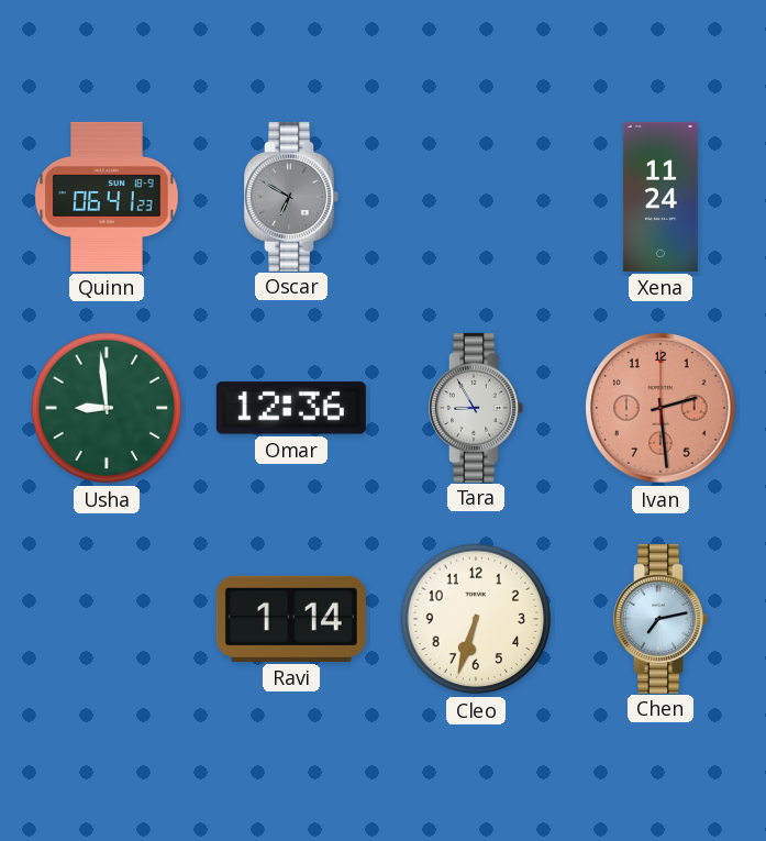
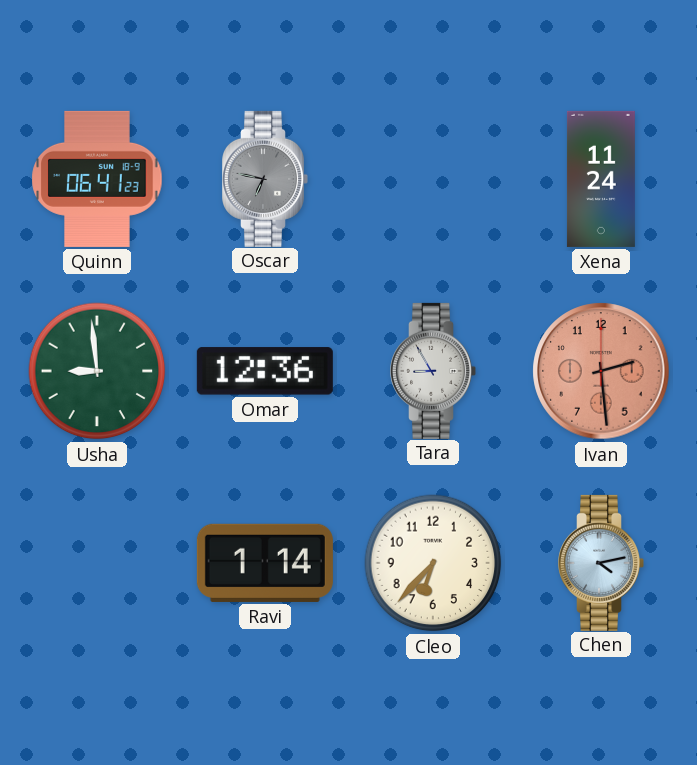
Oscar: 6:50 -> 6:47 (265, 179)
Cleo: 6:33 -> 6:37 (433, 563)
Chen: 7:13 -> 4:13 (601, 563)
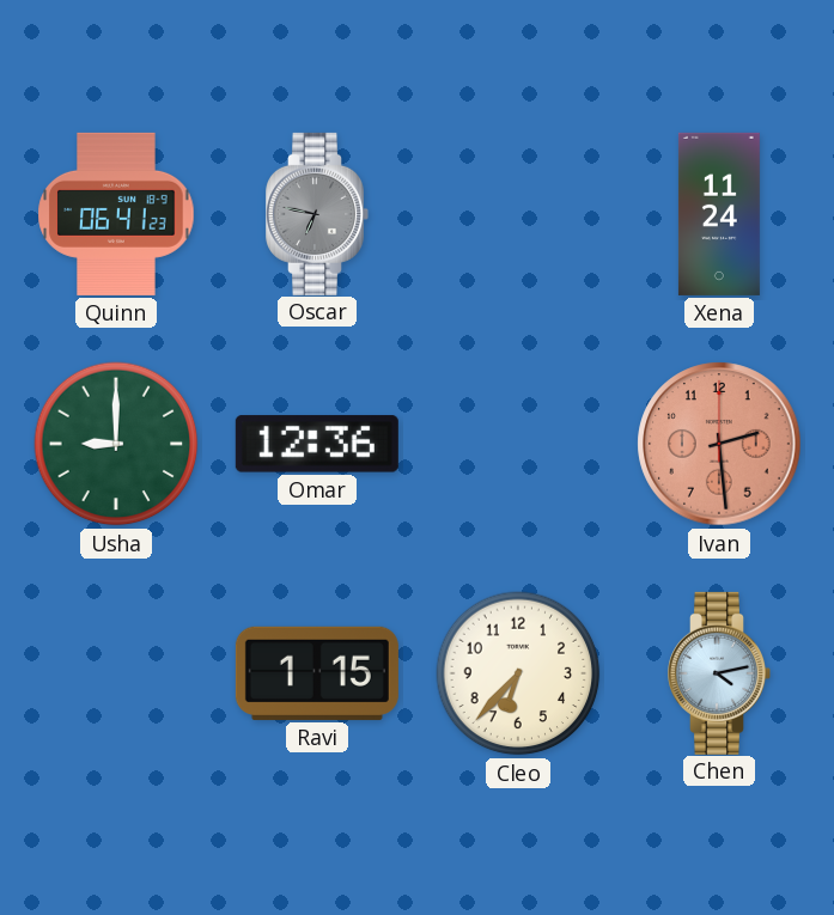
Usha: 8:59 -> 9:00 (116, 444)
Tara: 8:55 -> none (433, 371)
Ravi: 1:14 -> 1:15 (317, 673)
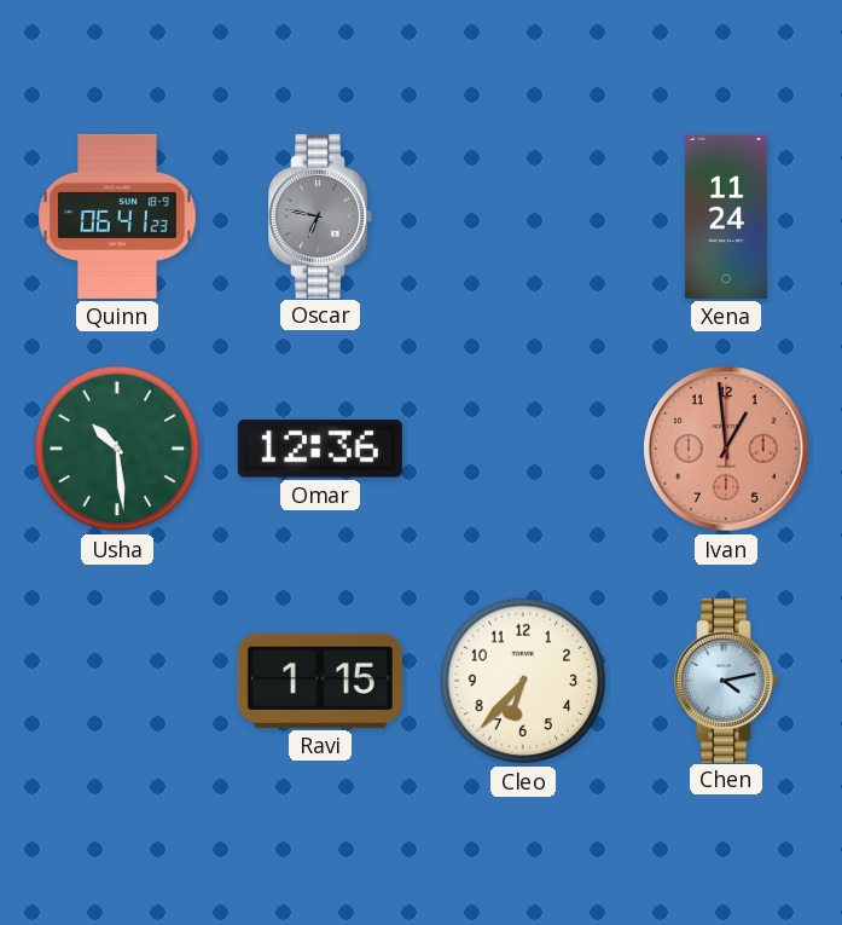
Usha: 9:00 -> 10:29 (117, 449)
Ivan: 2:29 -> 12:59 (726, 449)
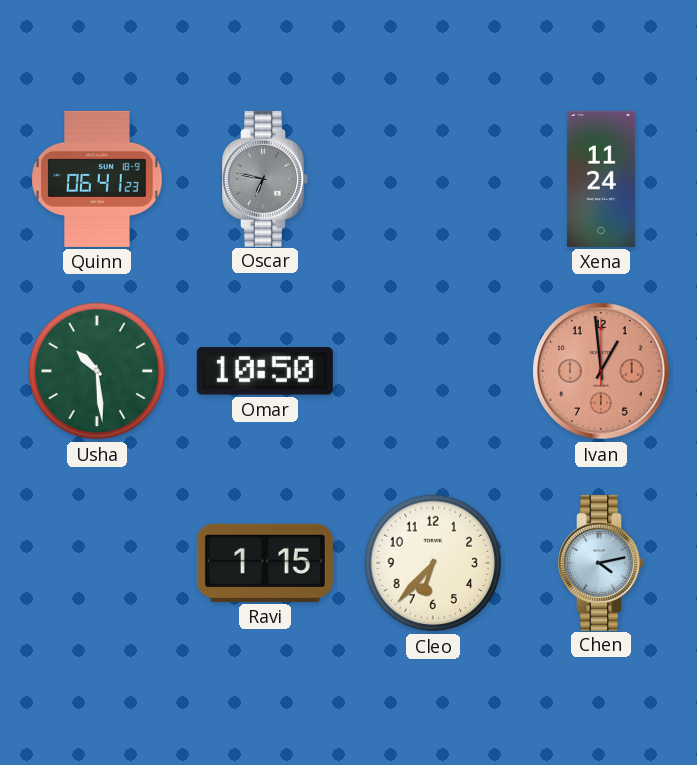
Omar: 12:36 -> 10:50 (265, 371)
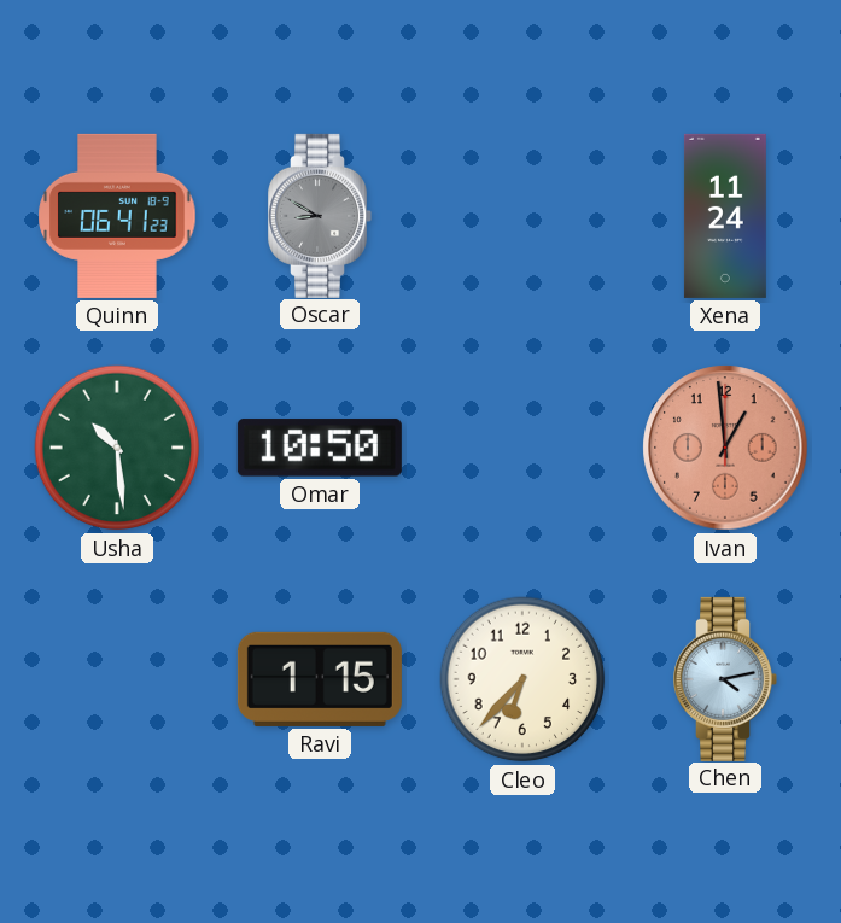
Oscar: 6:47 -> 8:50 (320, 216)
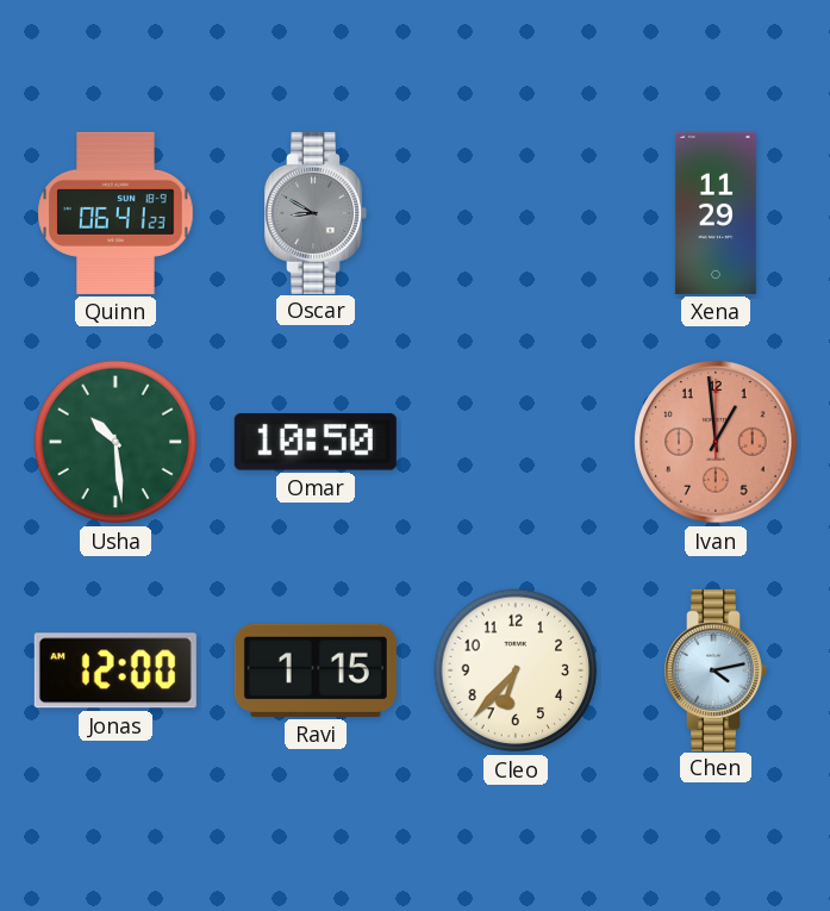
Xena: 11:24 -> 11:29 (716, 213)
Jonas: none -> 12:00 (116, 670)
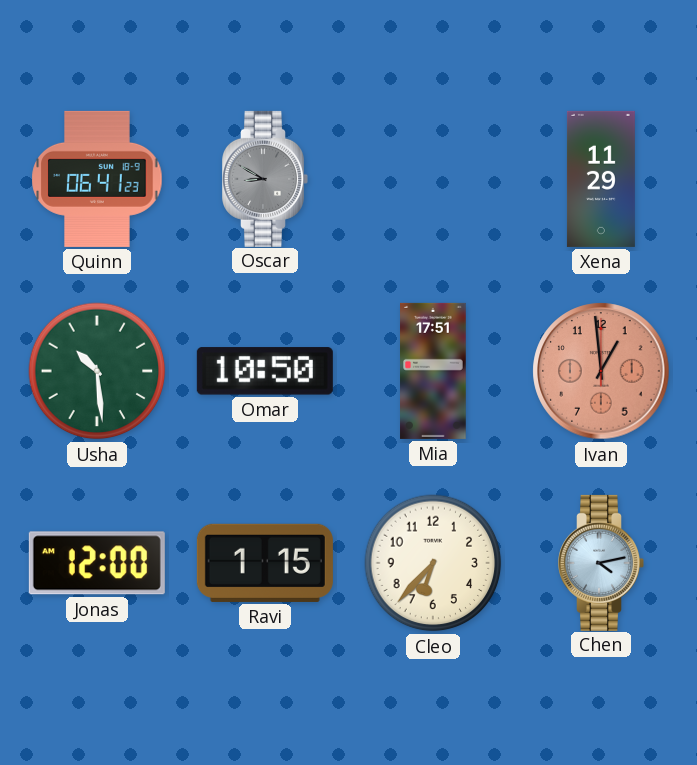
Mia: none -> 17:51 (433, 371)
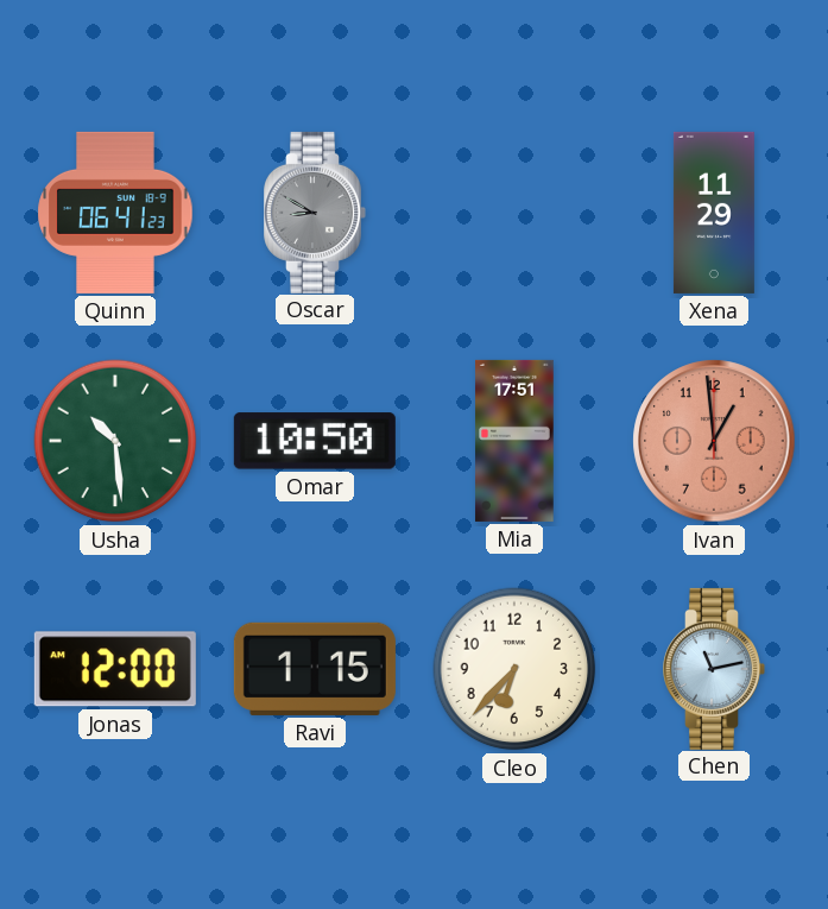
Chen: 4:13 -> 11:13 (714, 669)
